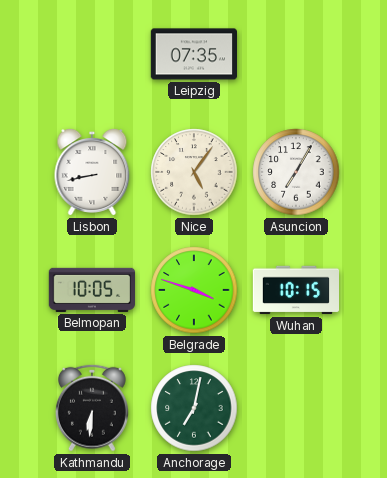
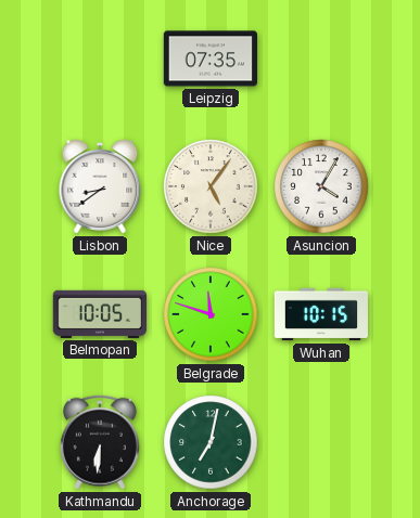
Lisbon: 8:43 -> 8:39 (100, 186)
Asuncion: 7:05 -> 4:05 (321, 186)
Belgrade: 3:48 -> 11:48 (211, 314)
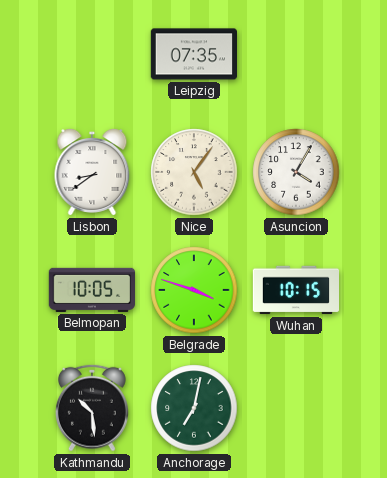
Belgrade: 11:48 -> 3:48 (194, 290)
Kathmandu: 6:31 -> 10:29 (92, 408)
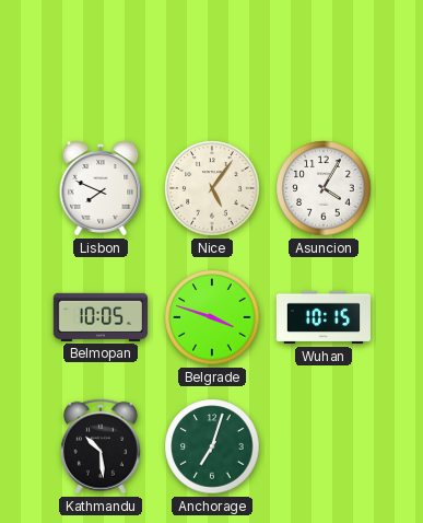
Leipzig: 07:35 -> none (193, 54)
Lisbon: 8:39 -> 7:49 (101, 188)
Anchorage: 7:02 -> 7:03 (212, 446)
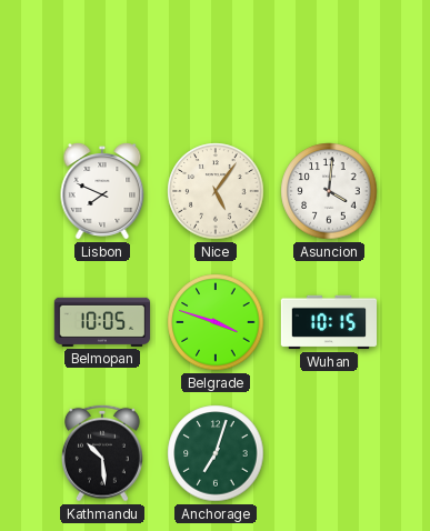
Asuncion: 4:05 -> 4:01 (329, 191)
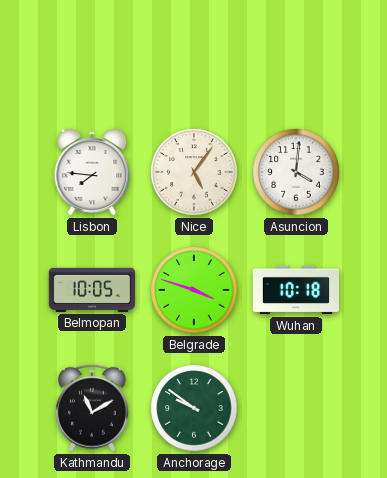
Lisbon: 7:49 -> 7:46 (92, 172)
Wuhan: 10:15 -> 10:18 (296, 290)
Kathmandu: 10:29 -> 11:10 (92, 408)
Anchorage: 7:03 -> 9:51 (194, 408)
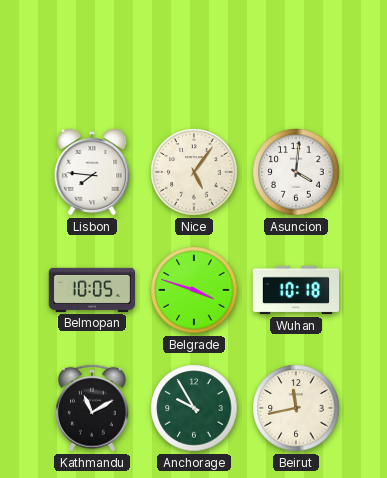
Anchorage: 9:51 -> 9:55 (194, 408)
Beirut: none -> 11:43 (296, 408)
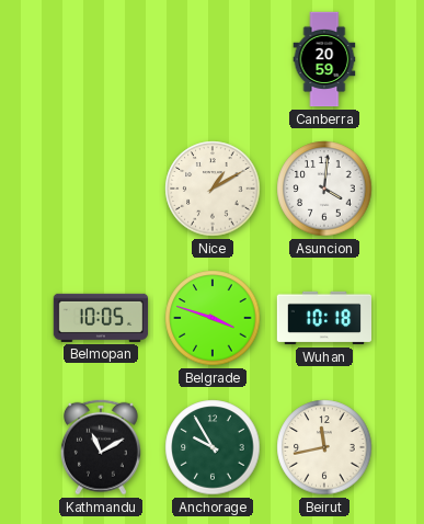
Canberra: none -> 20:59 (324, 59)
Lisbon: 7:46 -> none (92, 172)
Nice: 5:06 -> 1:10 (213, 189)
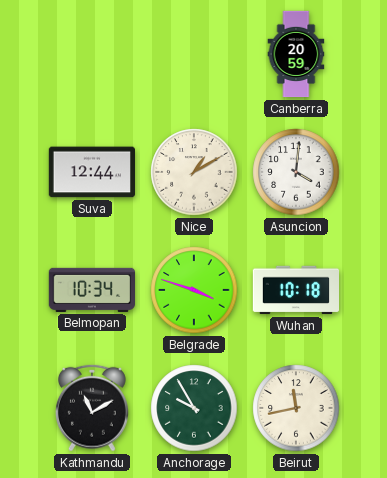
Suva: none -> 12:44 (91, 172)
Belmopan: 10:05 -> 10:34 (92, 290)
